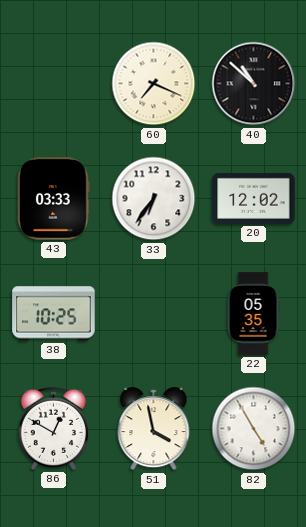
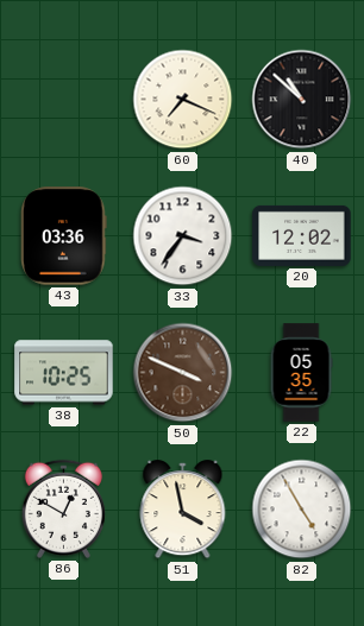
43: 03:33 -> 03:36 (64, 236)
33: 6:36 -> 3:36 (183, 236)
50: none -> 3:49 (183, 373)
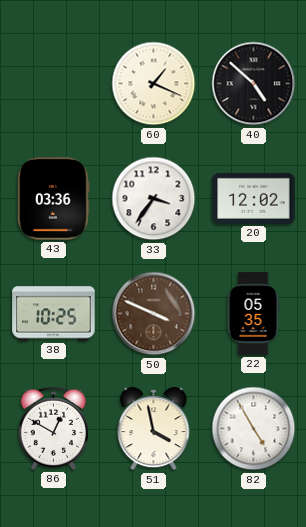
60: 7:19 -> 1:19 (154, 84)
40: 10:52 -> 4:52 (254, 84)
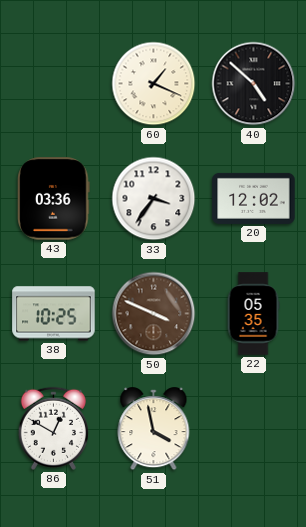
82: 4:55 -> none (254, 429)
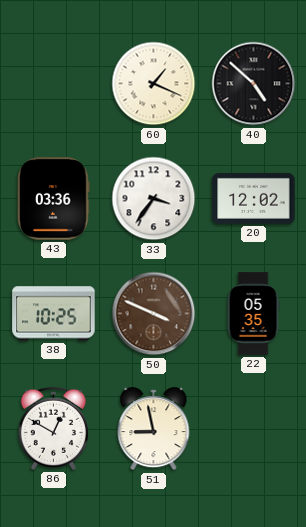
51: 3:58 -> 8:58 (154, 429)
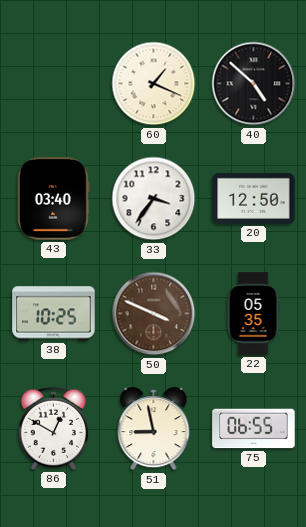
43: 03:36 -> 03:40 (54, 199)
20: 12:02 -> 12:50 (254, 198)
75: none -> 06:55 (254, 429)
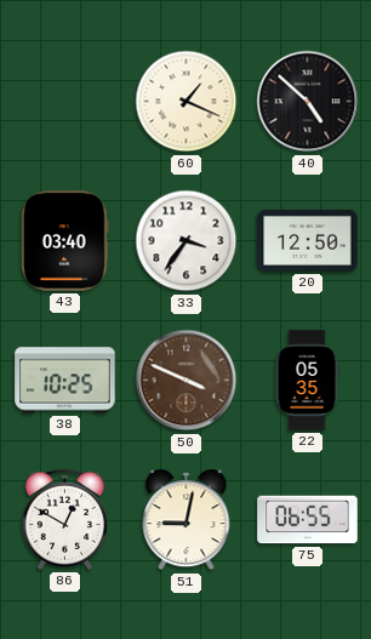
51: 8:58 -> 9:02 (187, 520)
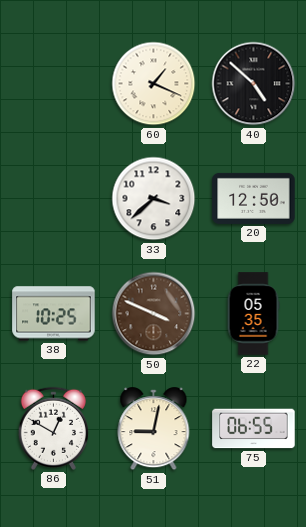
43: 03:40 -> none (65, 241)
33: 3:36 -> 3:38 (154, 199)
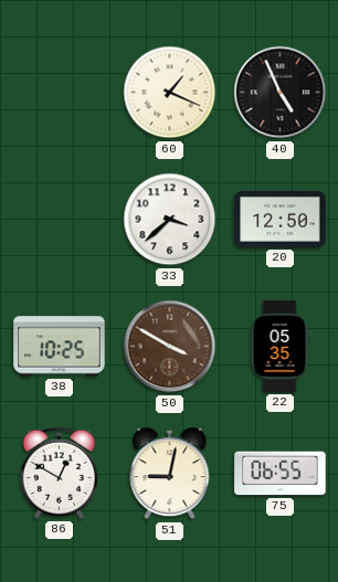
40: 4:52 -> 4:56 (281, 93)
50: 3:49 -> 3:50 (170, 347)
